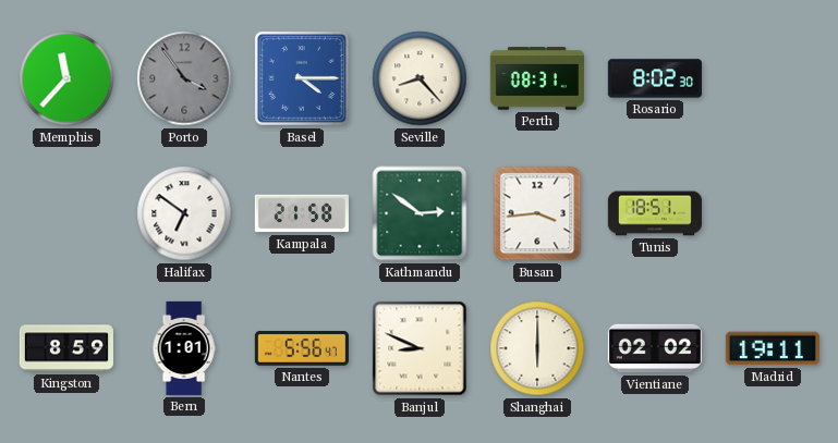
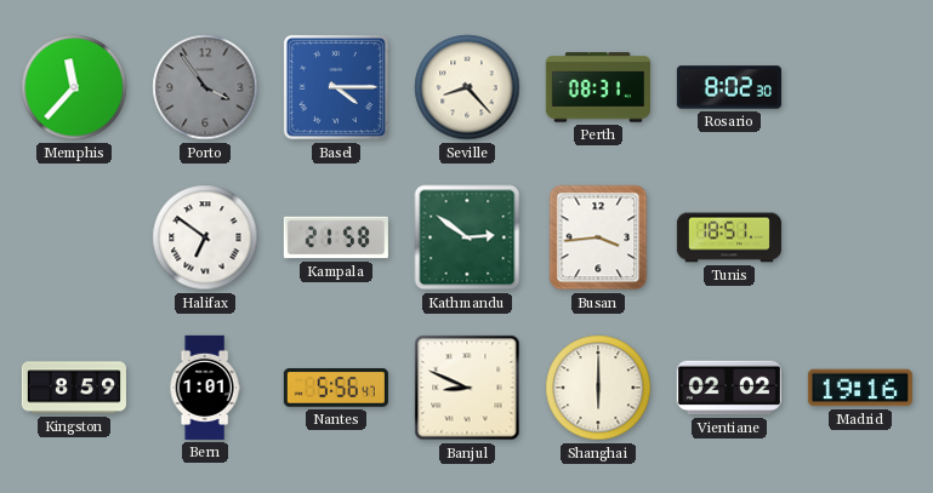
Madrid: 19:11 -> 19:16 (860, 388)
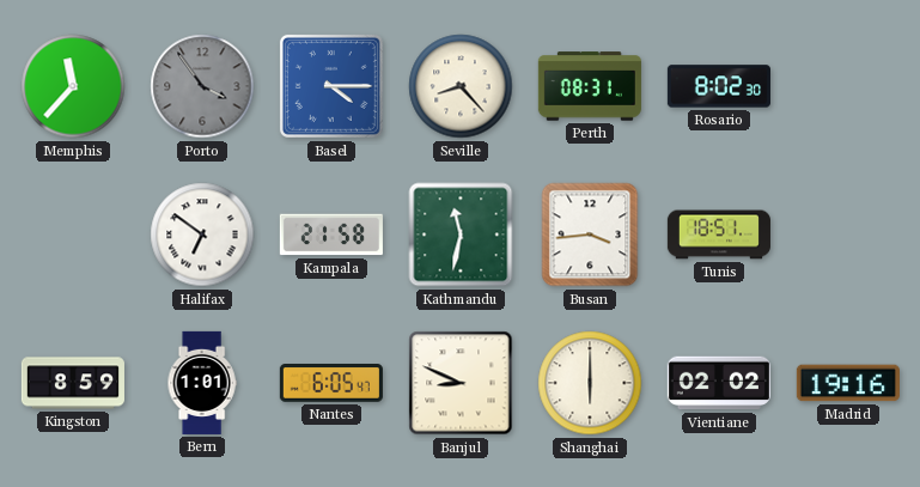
Kathmandu: 2:51 -> 11:32 (461, 235)
Nantes: 5:56 -> 6:05 (331, 384)
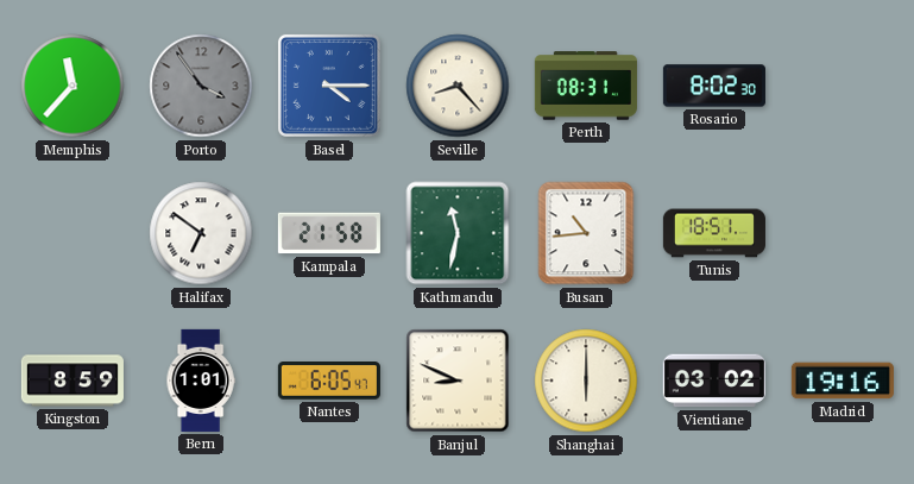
Busan: 3:44 -> 10:44 (586, 233)
Vientiane: 02:02 -> 03:02 (714, 381)
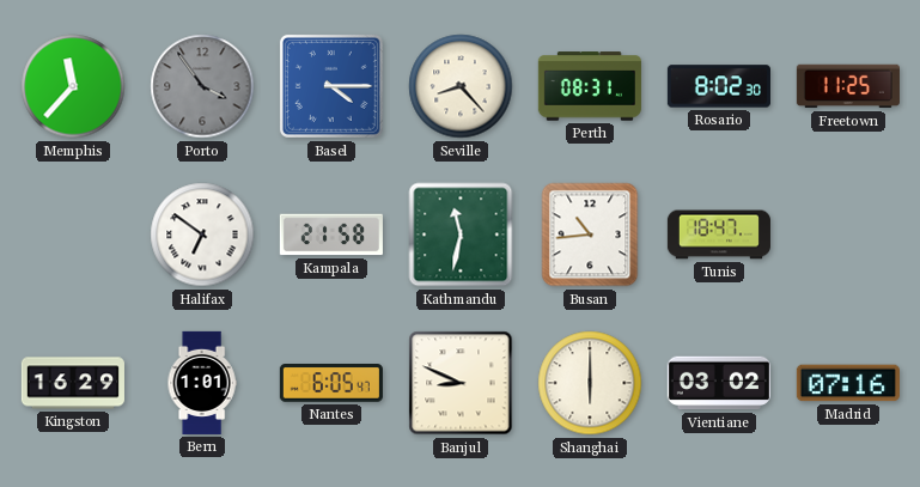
Freetown: none -> 11:25 (848, 86)
Tunis: 18:51 -> 18:47 (719, 235)
Kingston: 8:59 -> 16:29 (73, 383)
Madrid: 19:16 -> 07:16 (848, 383)
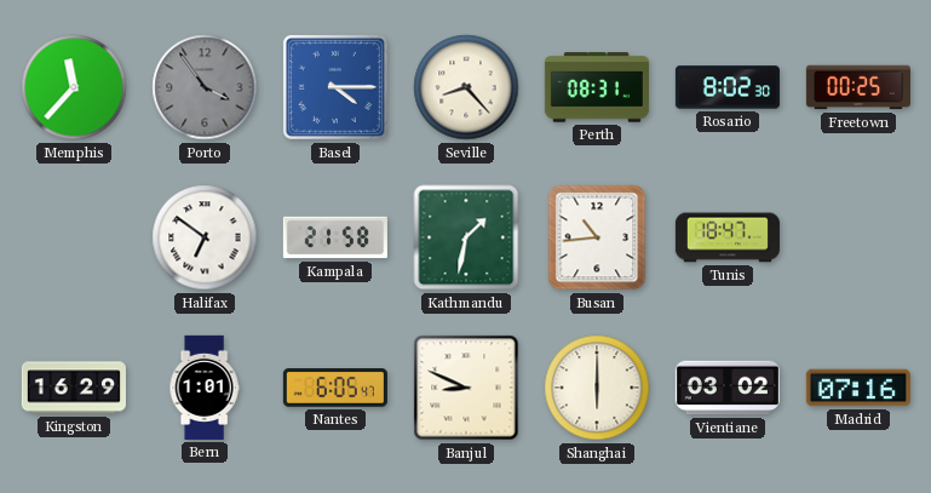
Freetown: 11:25 -> 00:25 (858, 87)
Kathmandu: 11:32 -> 1:32 (466, 237)
